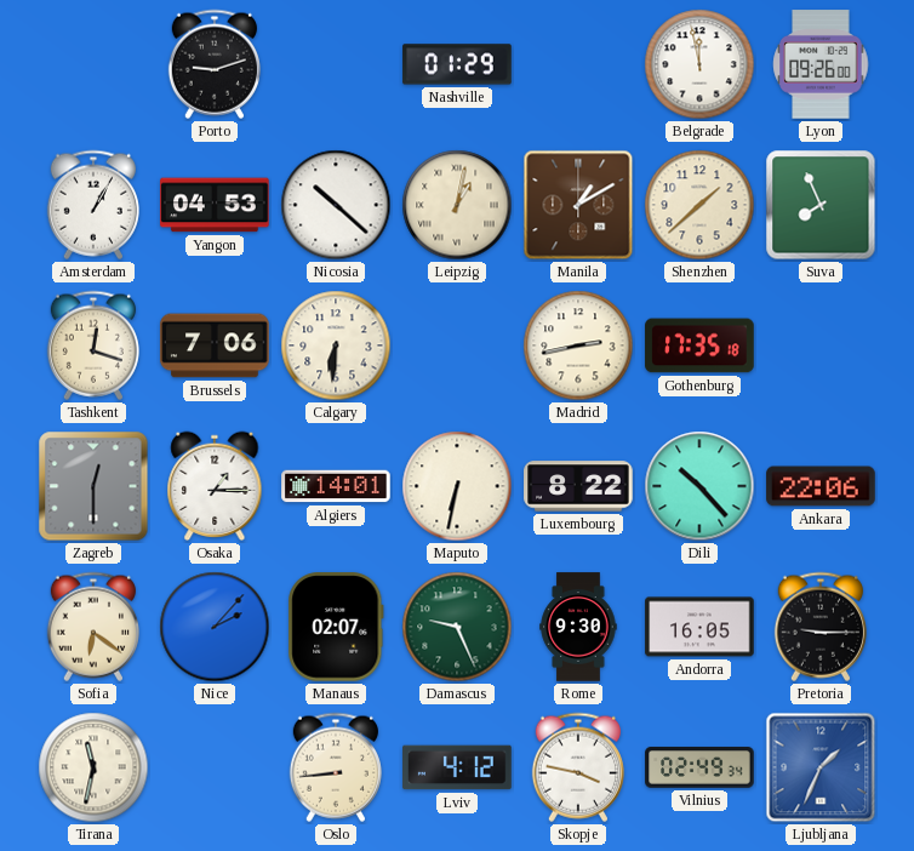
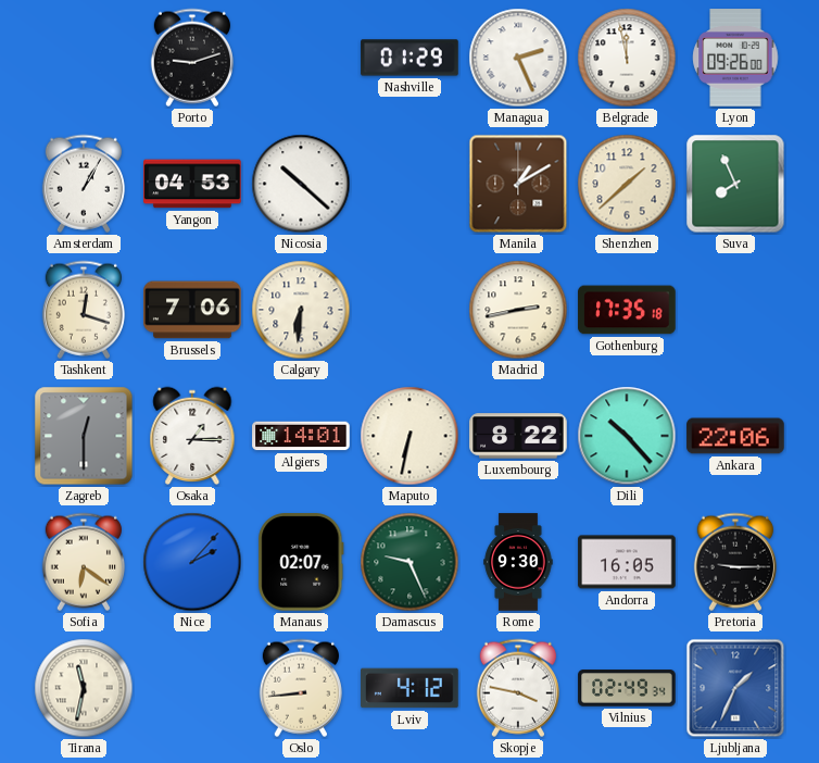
Managua: none -> 2:26 (518, 58)
Leipzig: 1:02 -> none (457, 205)
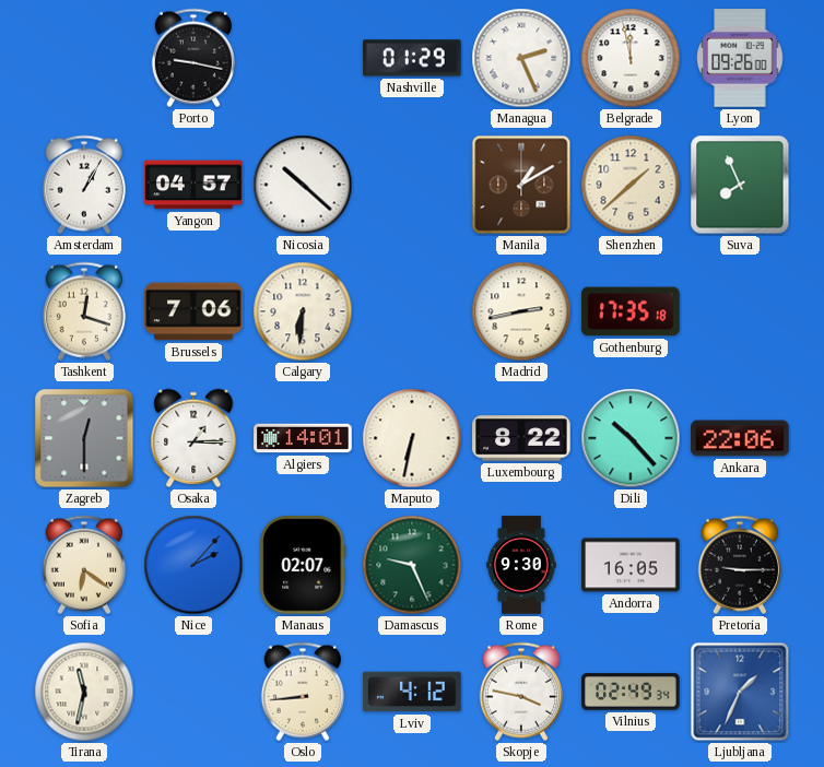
Porto: 9:12 -> 9:17 (193, 58)
Yangon: 04:53 -> 04:57 (193, 185)
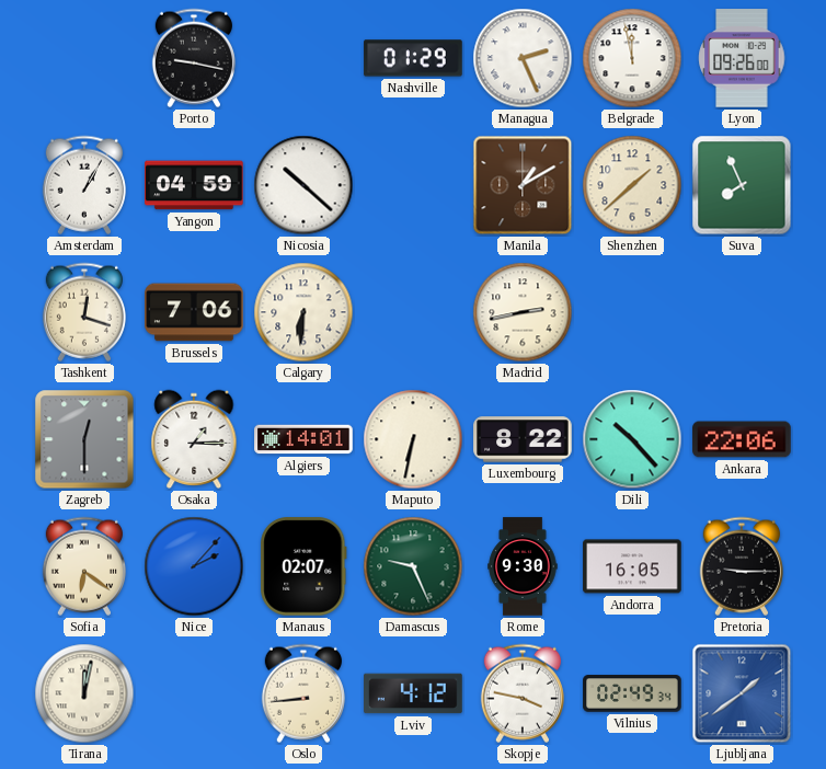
Yangon: 04:57 -> 04:59 (194, 185)
Gothenburg: 17:35 -> none (631, 311)
Tirana: 11:32 -> 12:02 (84, 693)
Ljubljana: 1:34 -> 1:39 (742, 693)
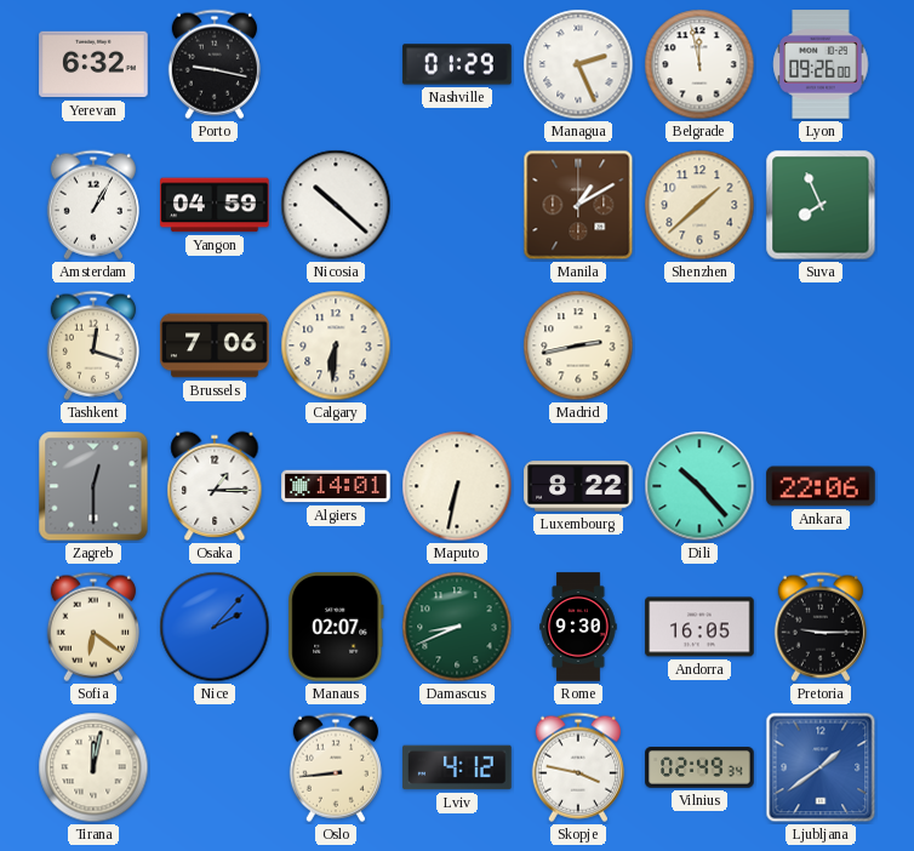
Yerevan: none -> 6:32 (93, 64)
Damascus: 9:26 -> 8:41 (457, 627)
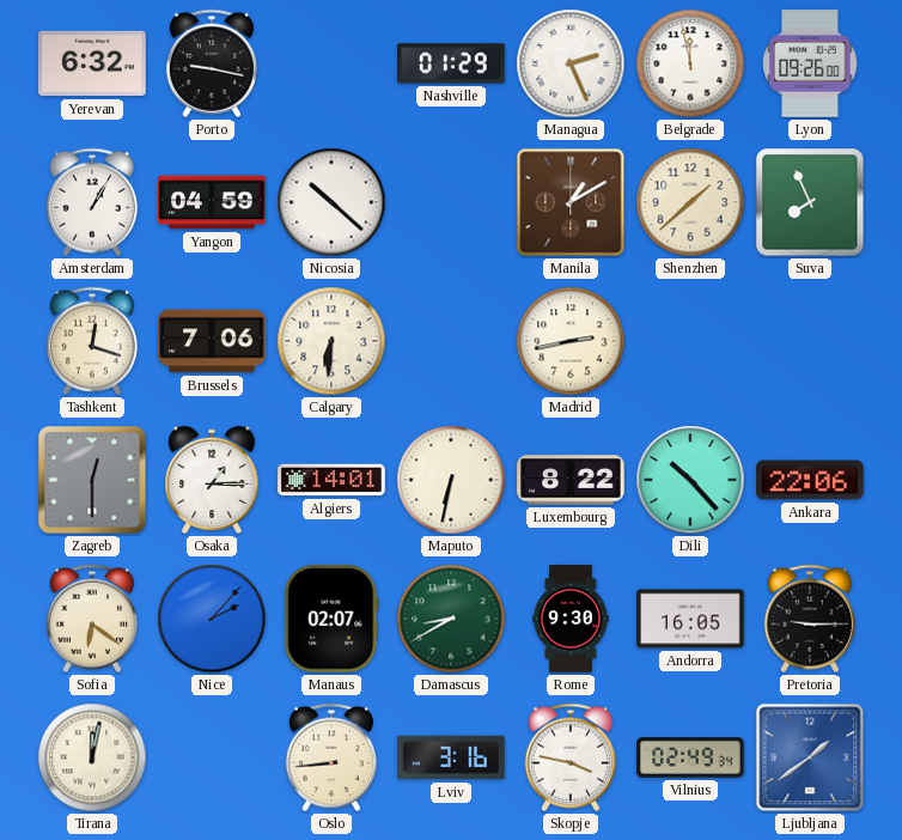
Damascus: 8:41 -> 8:40 (451, 619)
Lviv: 4:12 -> 3:16 (451, 757)
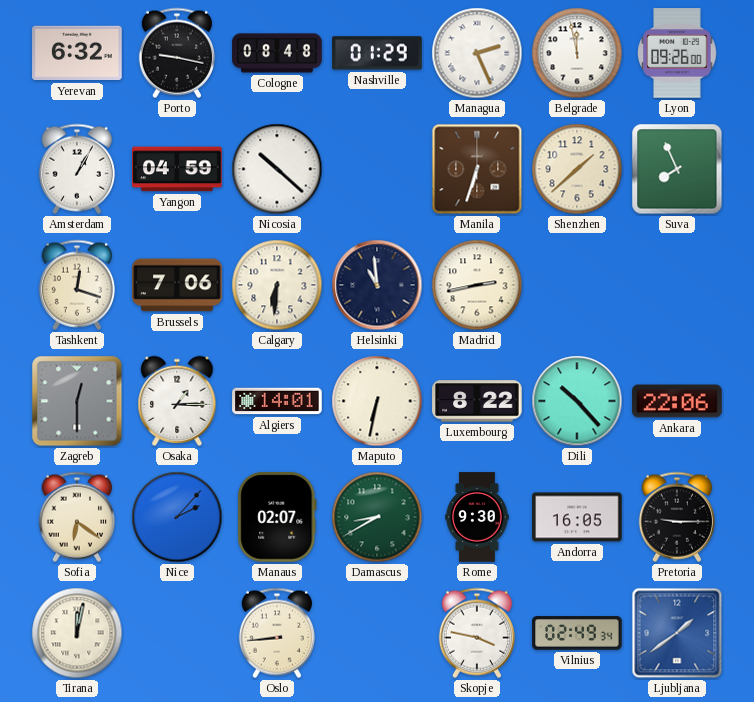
Cologne: none -> 08:48 (277, 53)
Manila: 1:10 -> 6:33 (477, 169)
Helsinki: none -> 10:59 (377, 285)
Lviv: 3:16 -> none (451, 757)
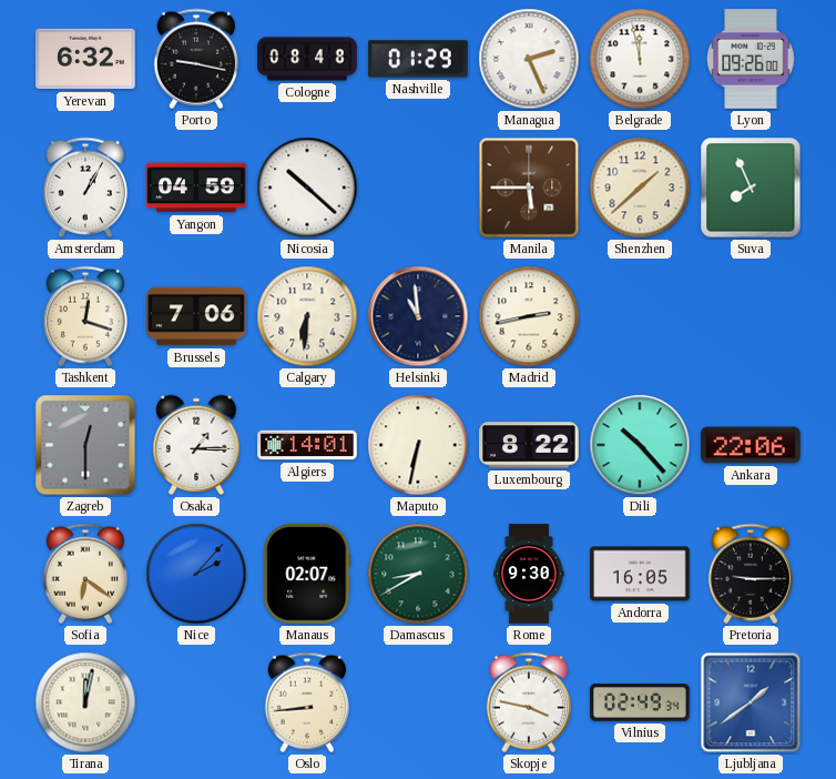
Manila: 6:33 -> 5:45 (529, 188)
